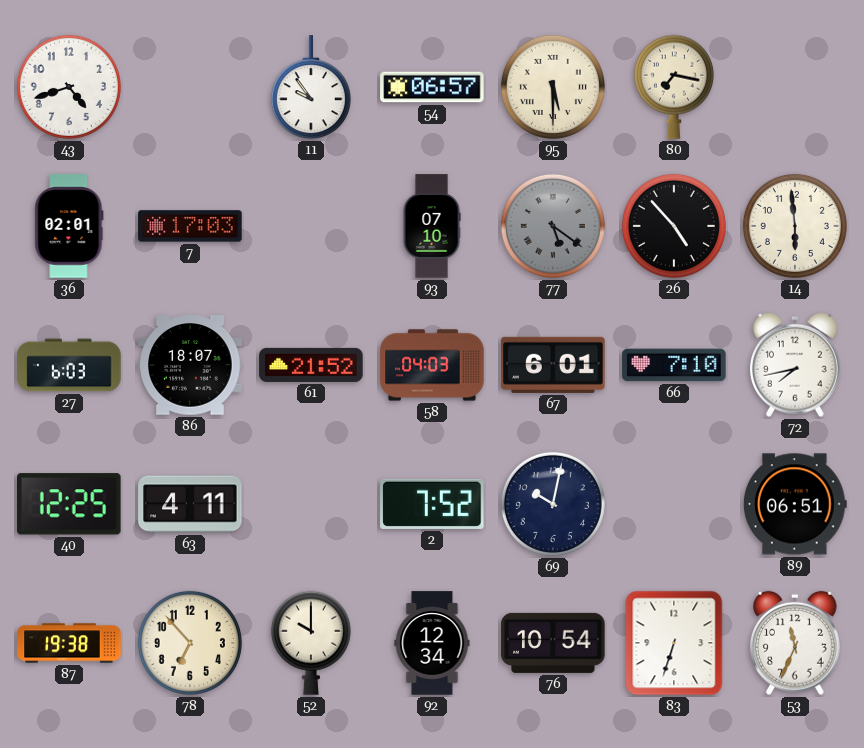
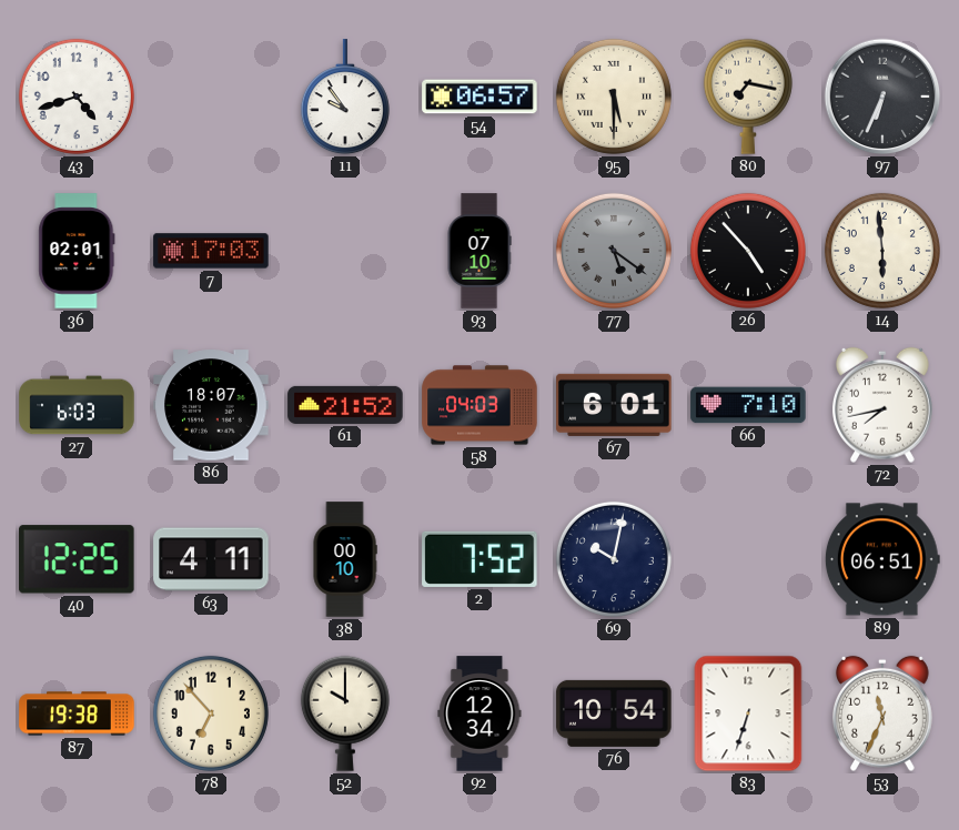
97: none -> 6:34 (882, 97)
38: none -> 00:10 (345, 559)
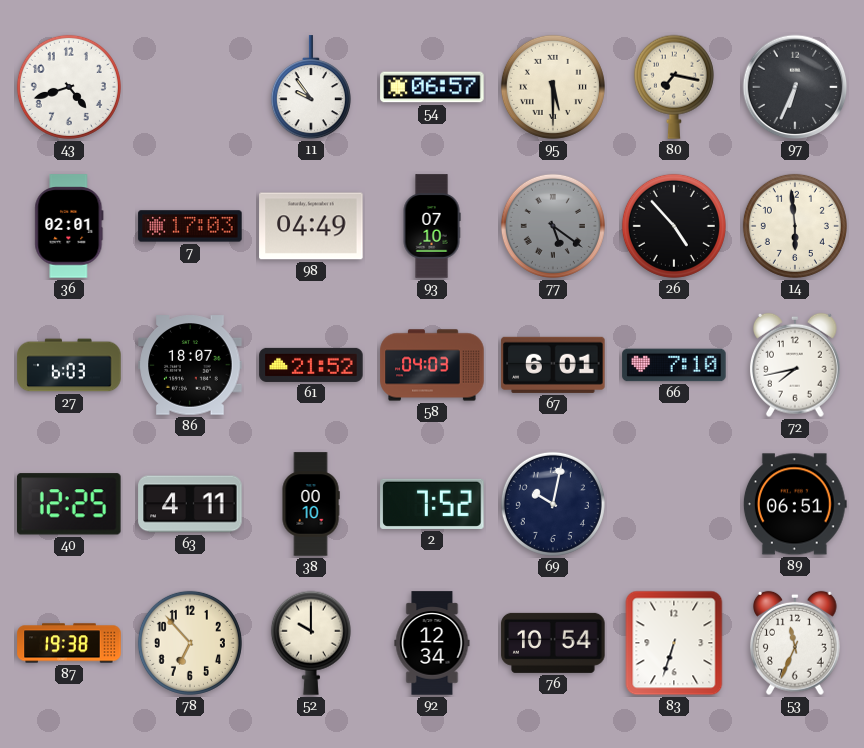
98: none -> 04:49 (311, 226)
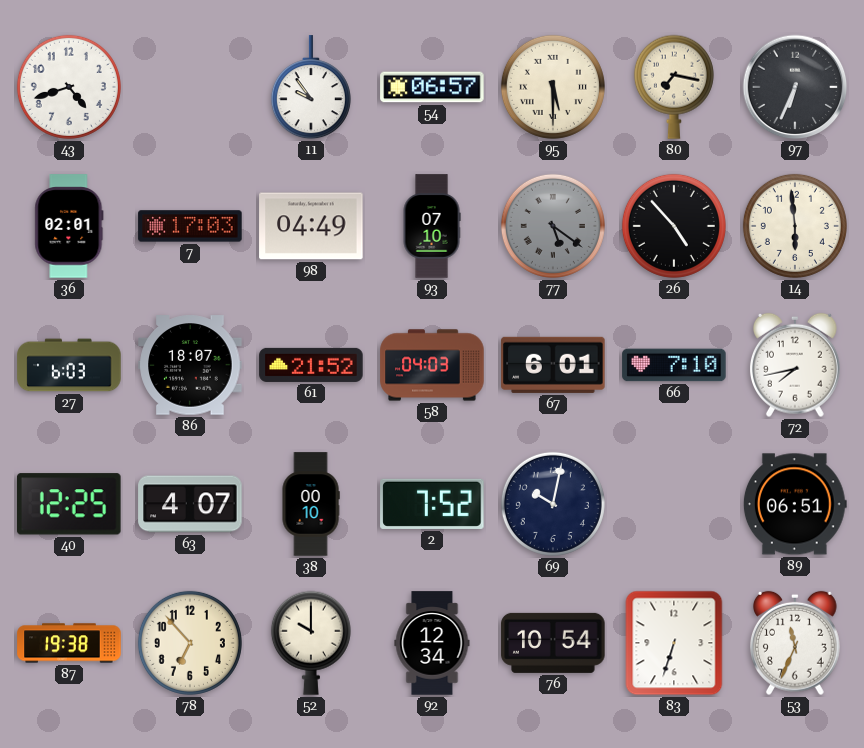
63: 4:11 -> 4:07 (190, 504)
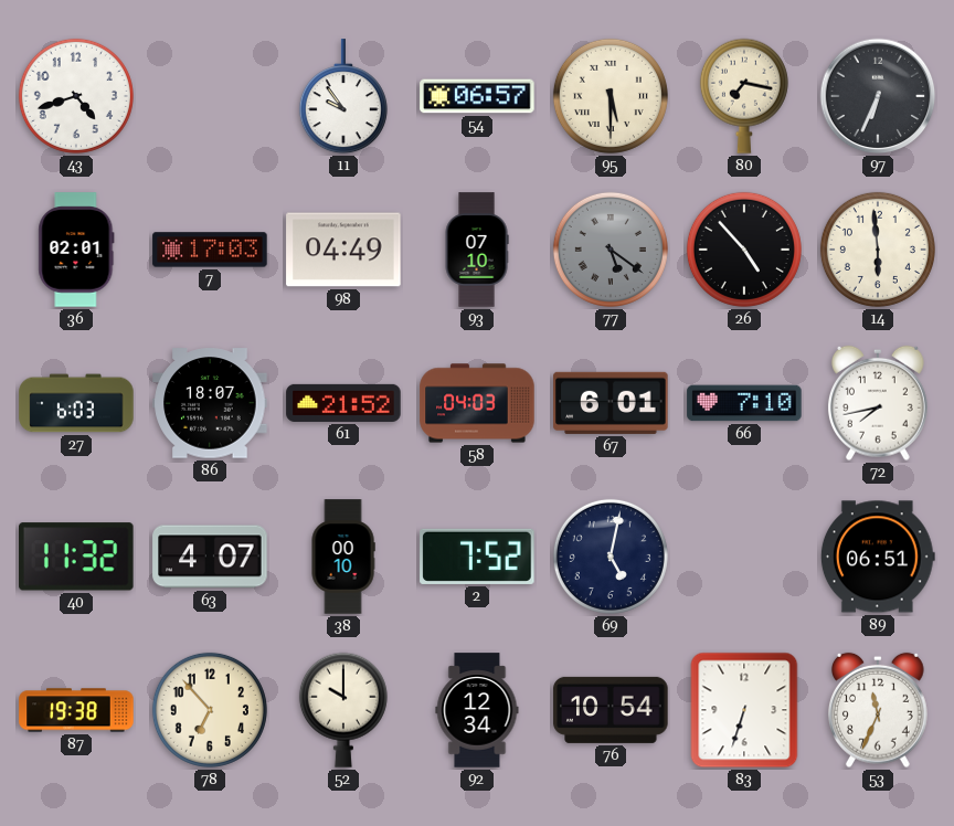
40: 12:25 -> 11:32 (77, 557)
69: 10:02 -> 5:02 (611, 557)
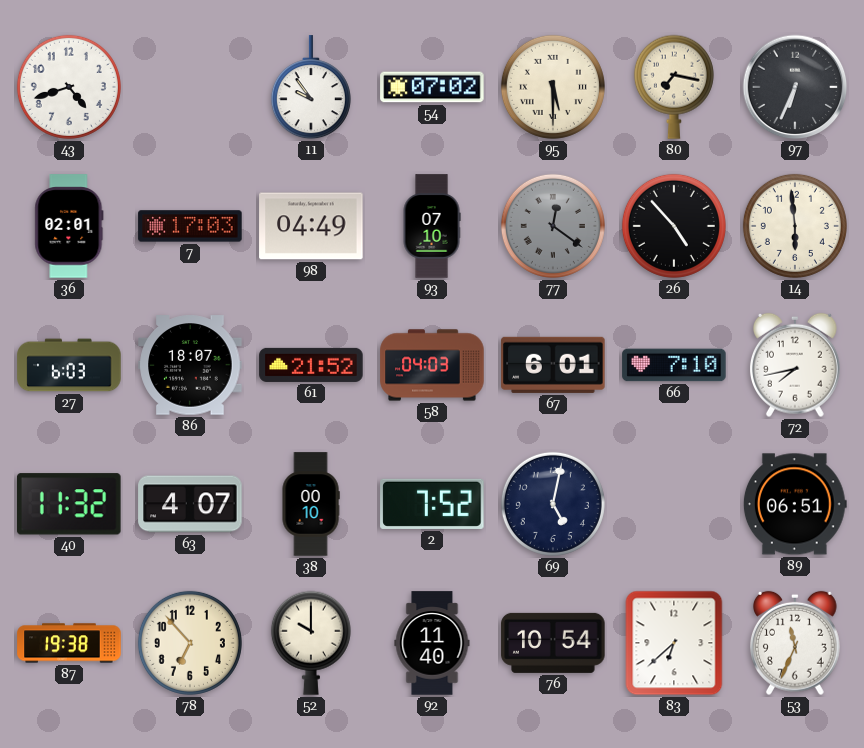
54: 06:57 -> 07:02 (432, 87)
77: 5:21 -> 12:21 (553, 226)
92: 12:34 -> 11:40 (432, 643)
83: 6:33 -> 6:38 (674, 643)
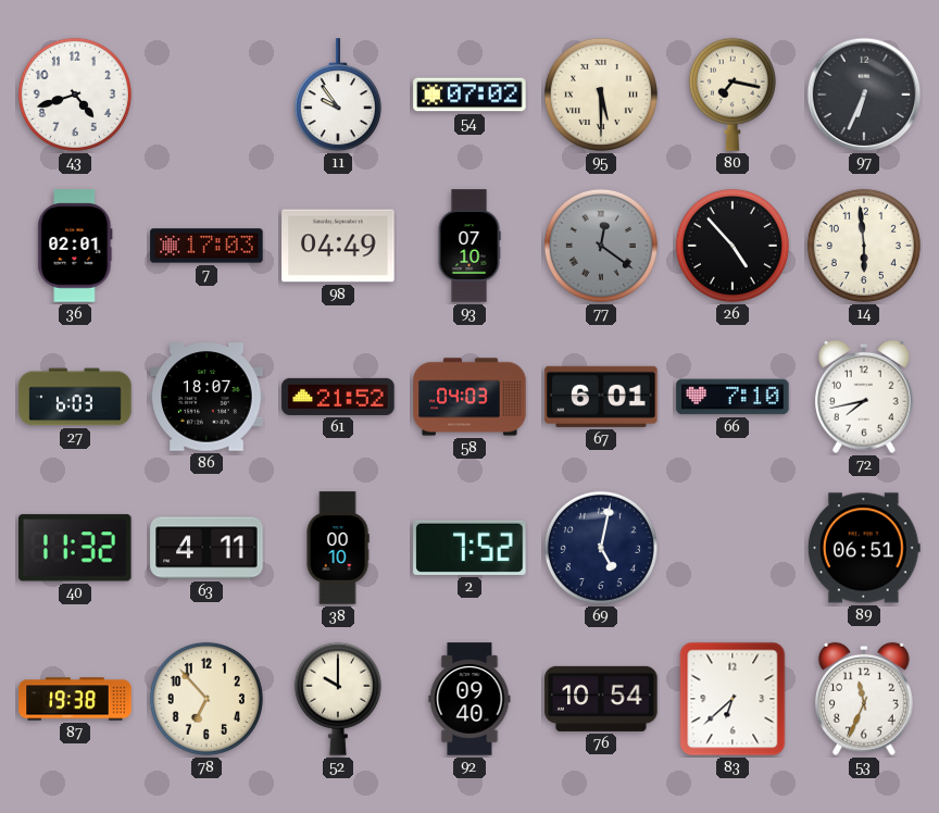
63: 4:07 -> 4:11 (206, 548)
92: 11:40 -> 09:40 (469, 699)
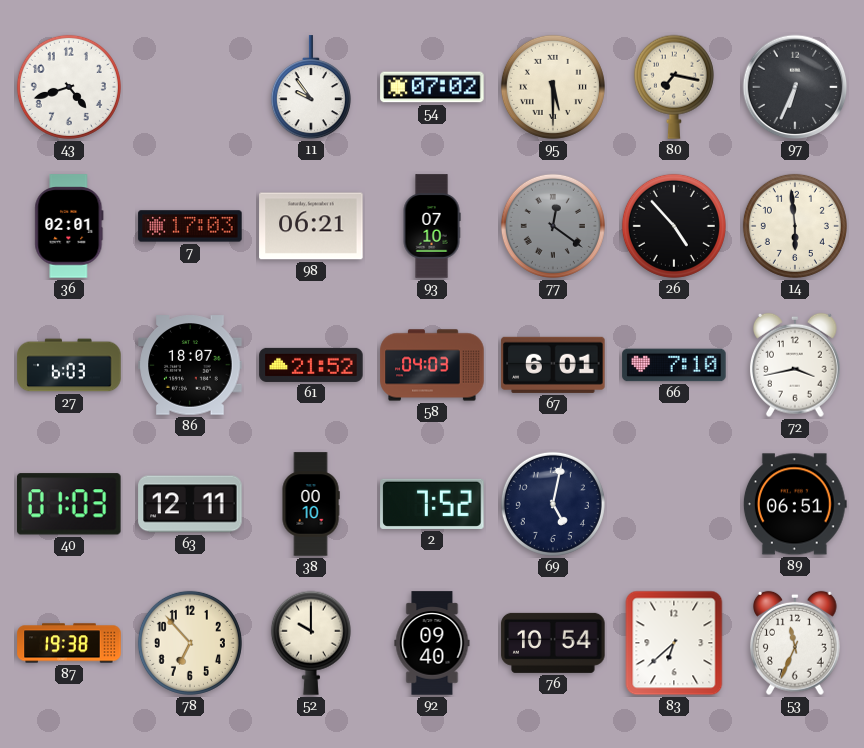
98: 04:49 -> 06:21 (311, 226)
72: 7:43 -> 3:43 (795, 365)
40: 11:32 -> 01:03 (70, 504)
63: 4:11 -> 12:11 (190, 504)
